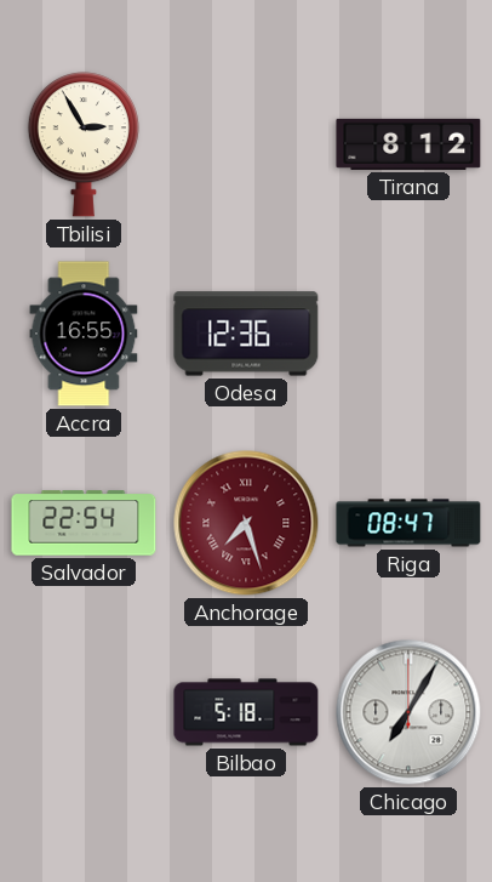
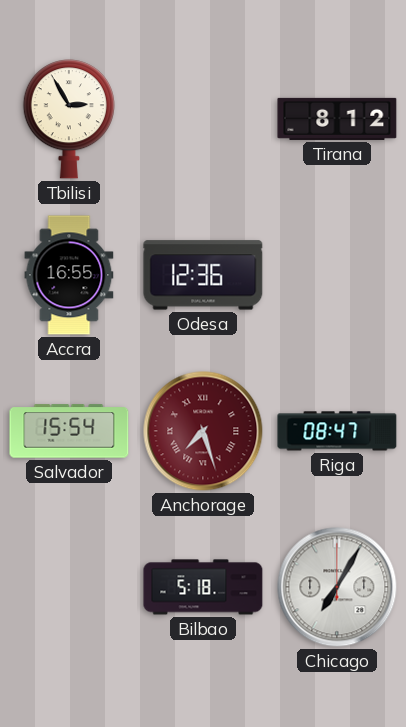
Salvador: 22:54 -> 15:54 (69, 431)
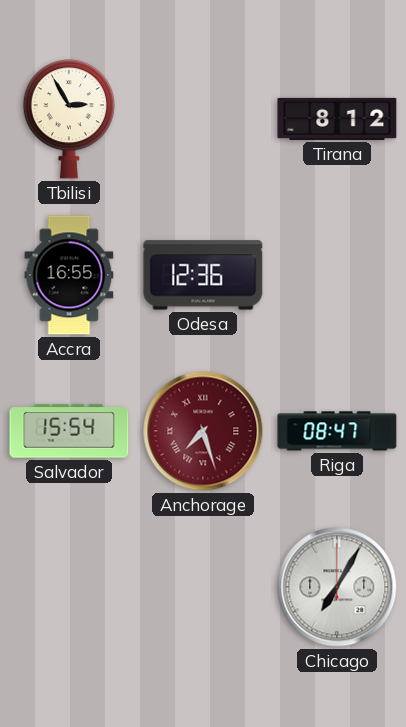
Bilbao: 5:18 -> none (203, 587)
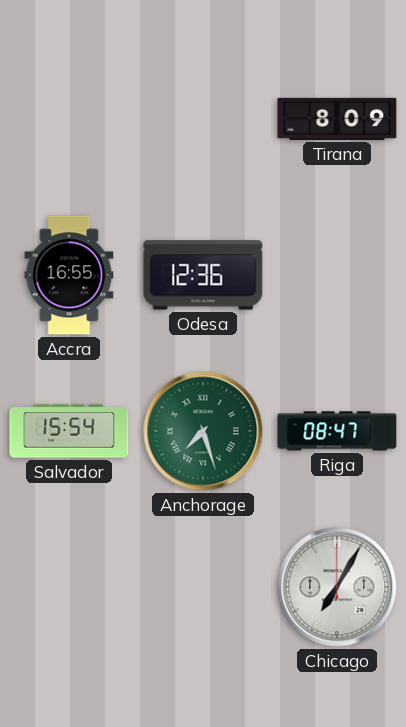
Tbilisi: 2:55 -> none (69, 119)
Tirana: 8:12 -> 8:09 (337, 119)
Anchorage dial: burgundy -> green (203, 431)
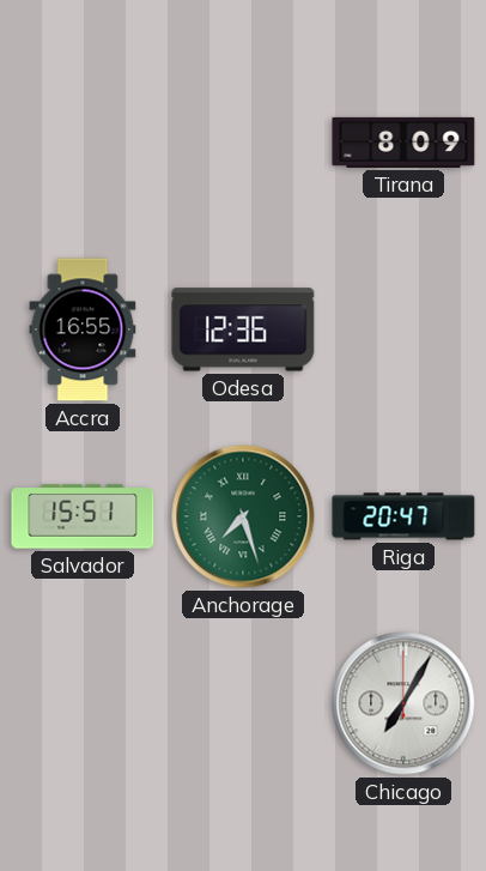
Salvador: 15:54 -> 15:51 (83, 516)
Riga: 08:47 -> 20:47 (403, 516)
